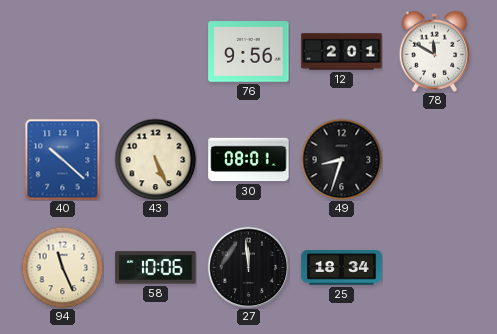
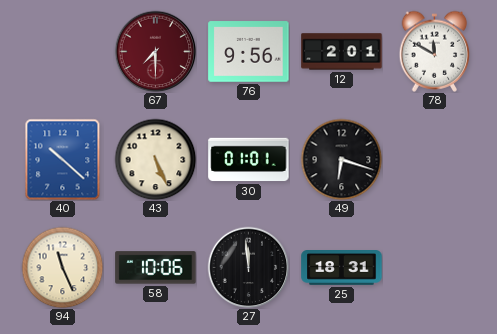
67: none -> 7:30 (155, 51)
30: 08:01 -> 01:01 (249, 160)
49: 8:33 -> 6:18 (341, 159)
25: 18:34 -> 18:31 (342, 268)
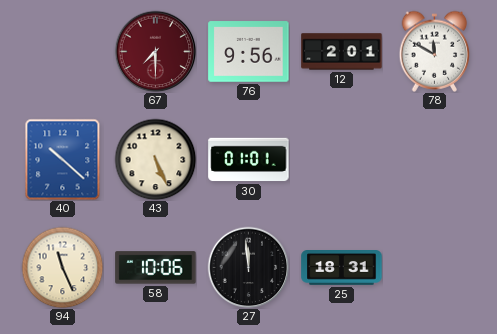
49: 6:18 -> none (341, 159)
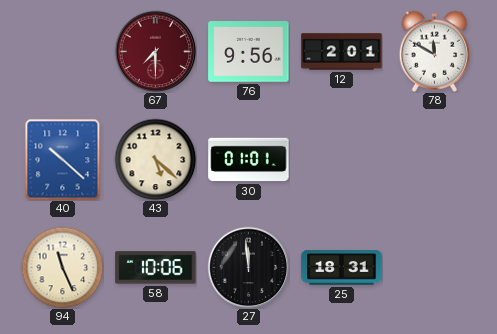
43: 5:26 -> 5:22 (155, 159)
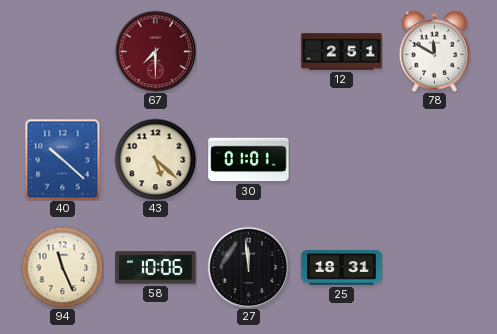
76: 9:56 -> none (249, 52)
12: 2:01 -> 2:51 (342, 52)
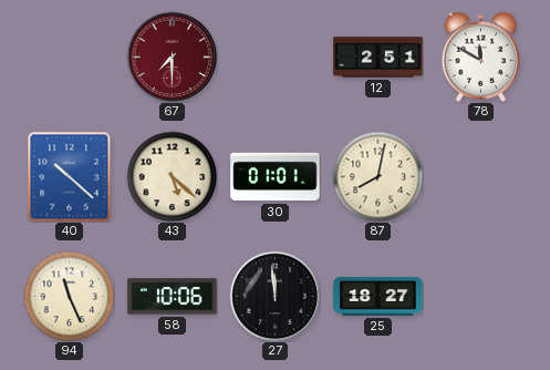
87: none -> 8:02 (377, 176)
25: 18:31 -> 18:27 (378, 297)
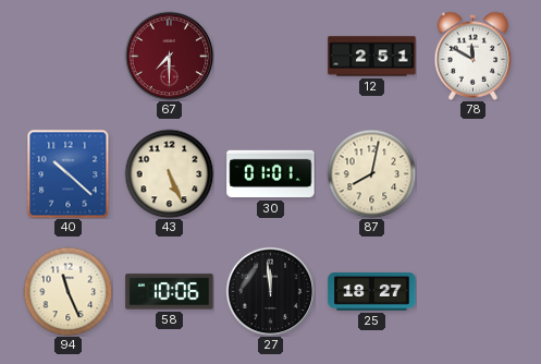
43: 5:22 -> 5:26 (169, 173)
